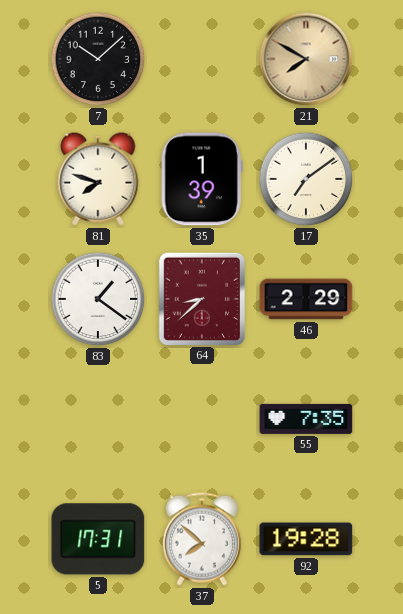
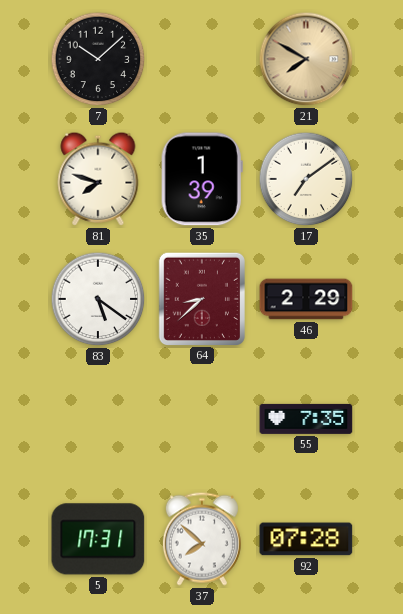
83: 1:21 -> 5:21 (98, 299)
92: 19:28 -> 07:28 (306, 539)
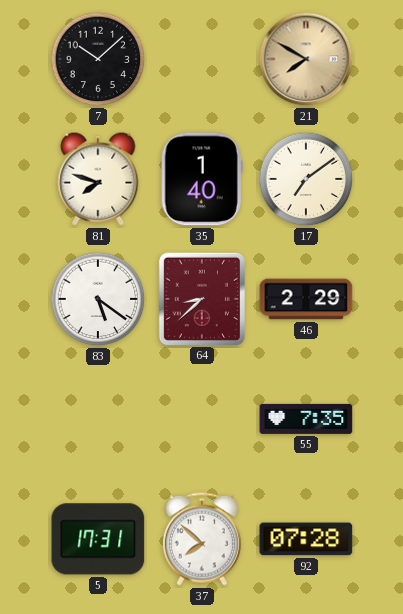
35: 1:39 -> 1:40 (202, 179)
